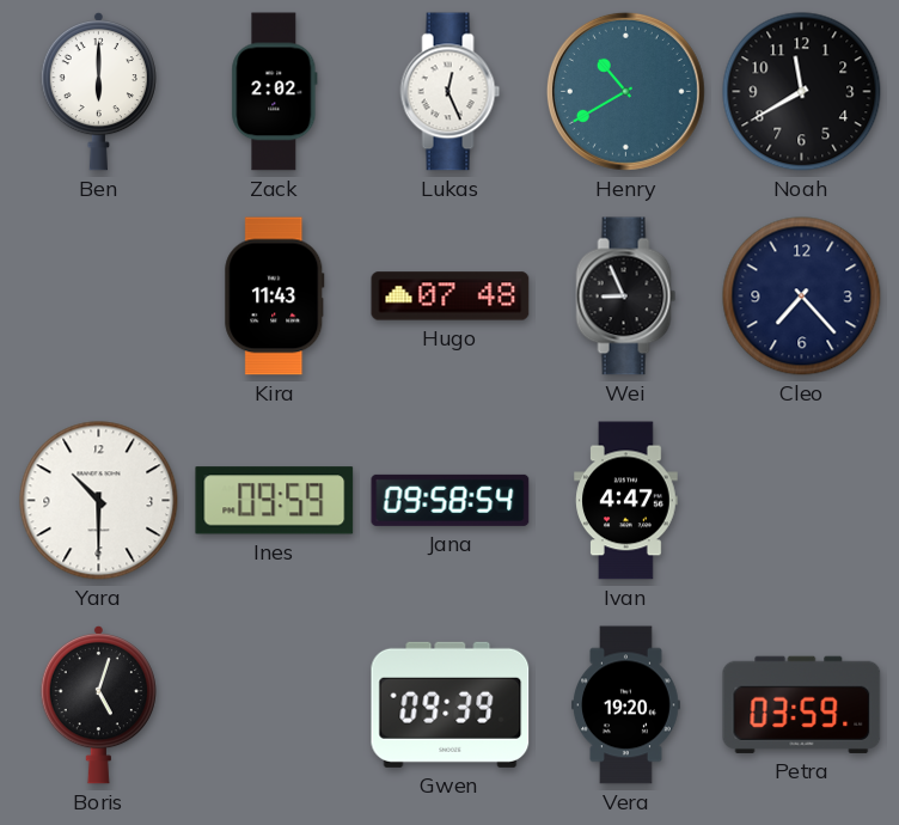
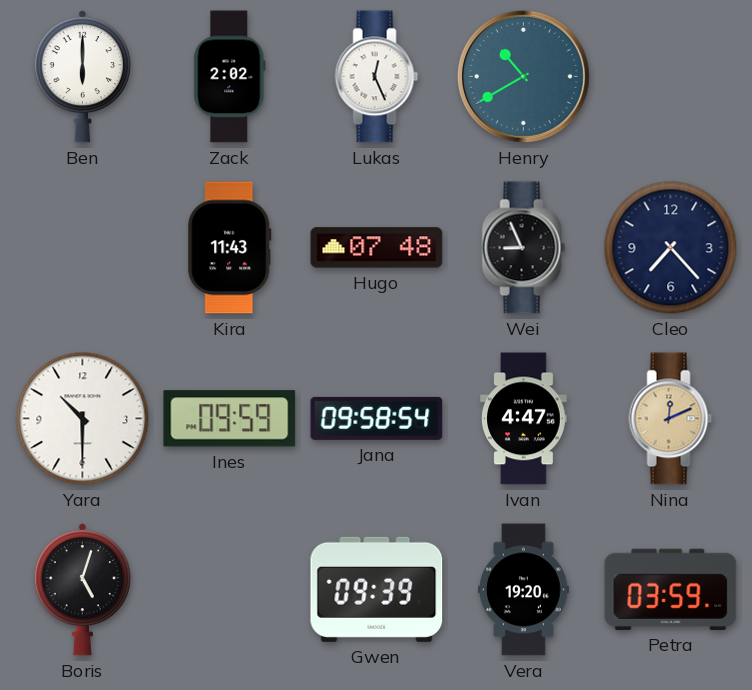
Noah: 11:40 -> none (802, 92)
Nina: none -> 12:11 (671, 419)
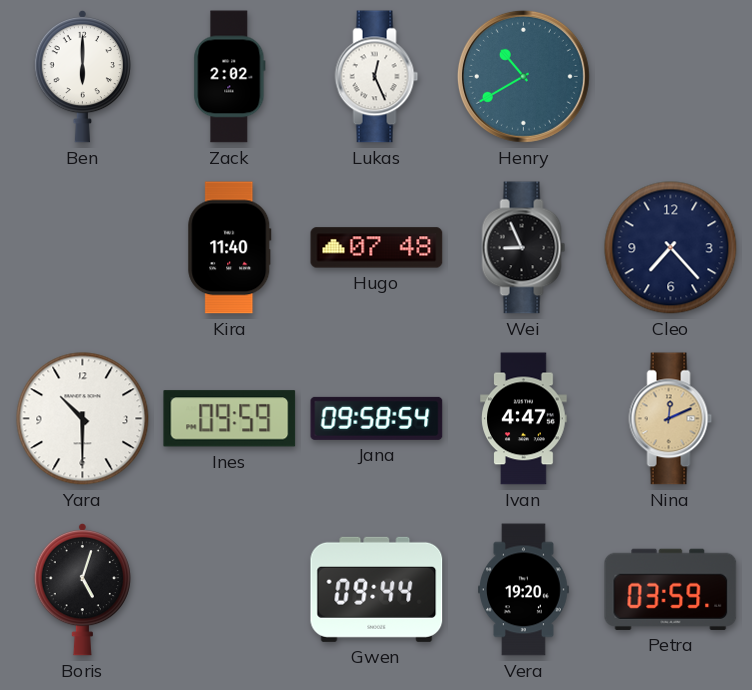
Kira: 11:43 -> 11:40 (230, 248)
Gwen: 09:39 -> 09:44 (377, 589)
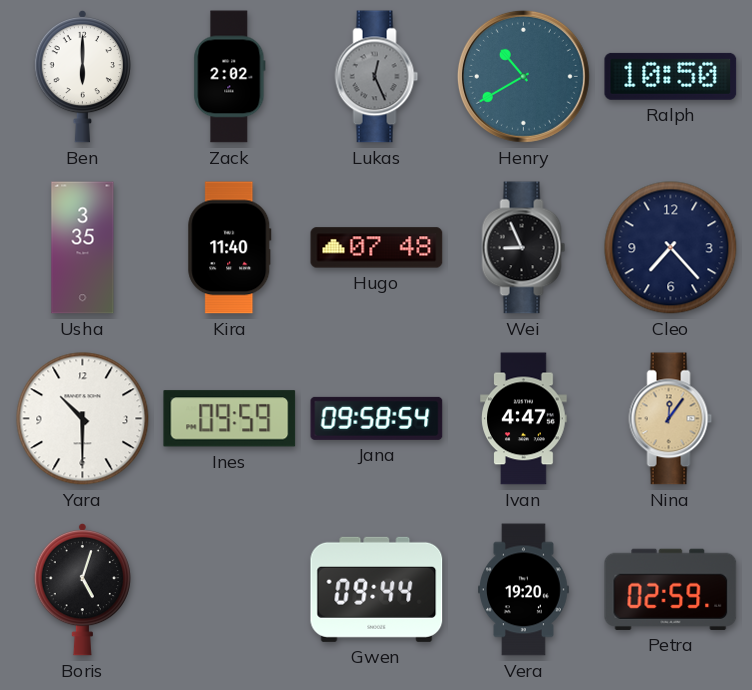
Lukas dial: white -> grey (377, 77)
Ralph: none -> 10:50 (671, 76)
Usha: none -> 3:35 (83, 248)
Nina: 12:11 -> 12:06 (671, 419)
Petra: 03:59 -> 02:59 (671, 589)
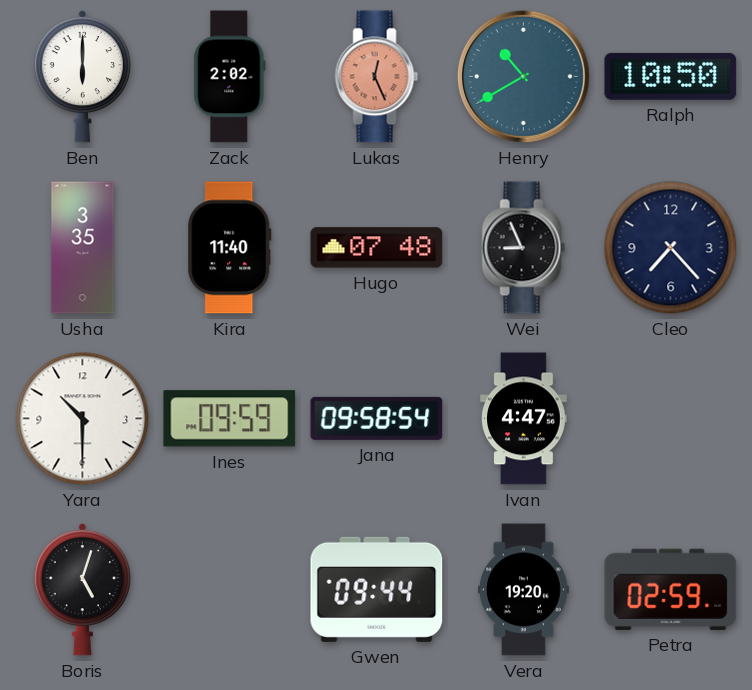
Lukas dial: grey -> salmon (377, 77)
Nina: 12:06 -> none (671, 419)
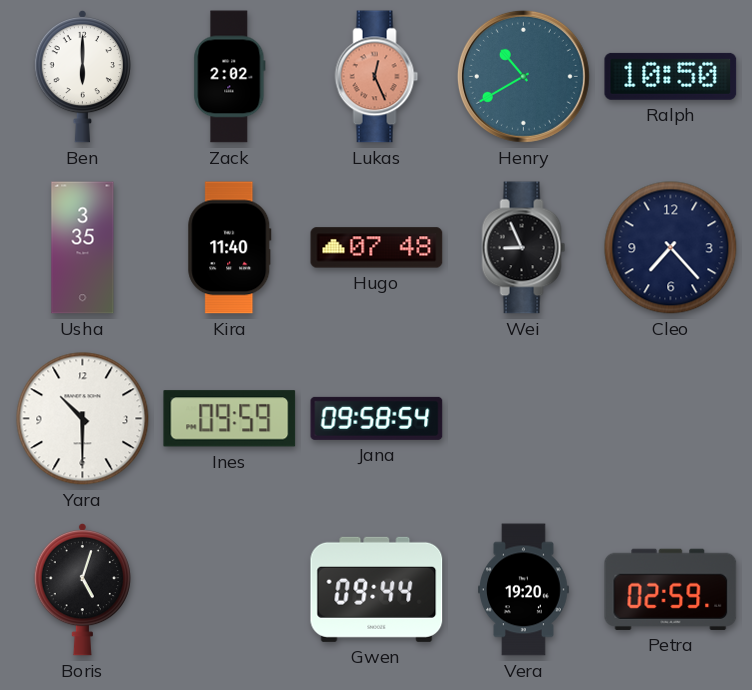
Ivan: 4:47 -> none (524, 419)
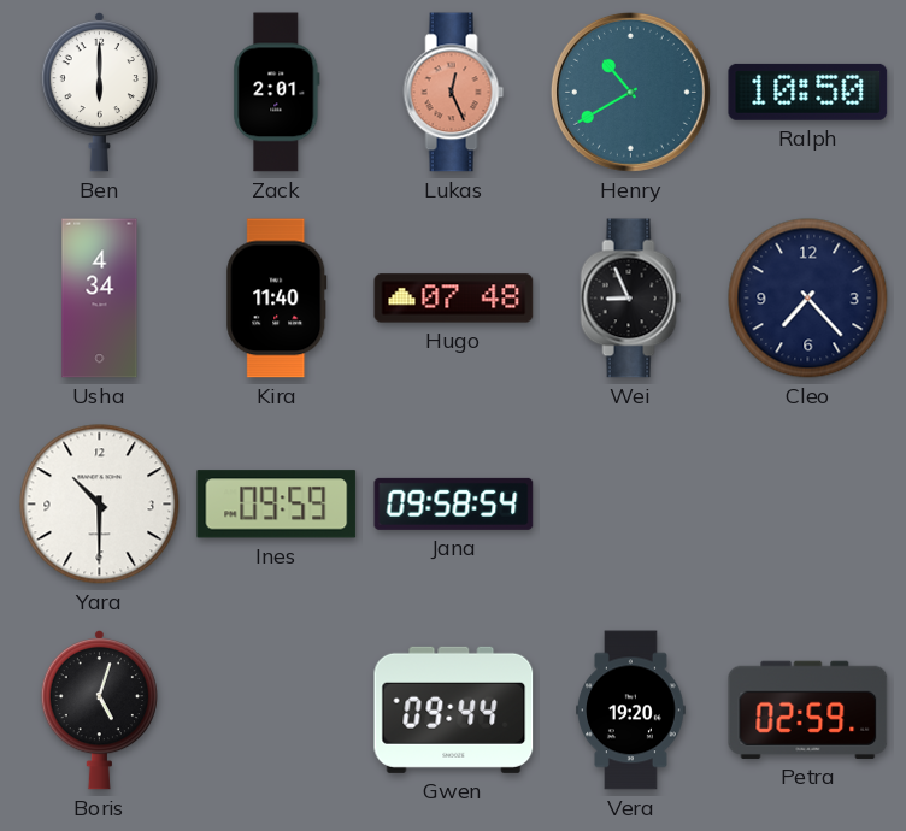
Zack: 2:02 -> 2:01 (277, 93)
Usha: 3:35 -> 4:34 (100, 299)
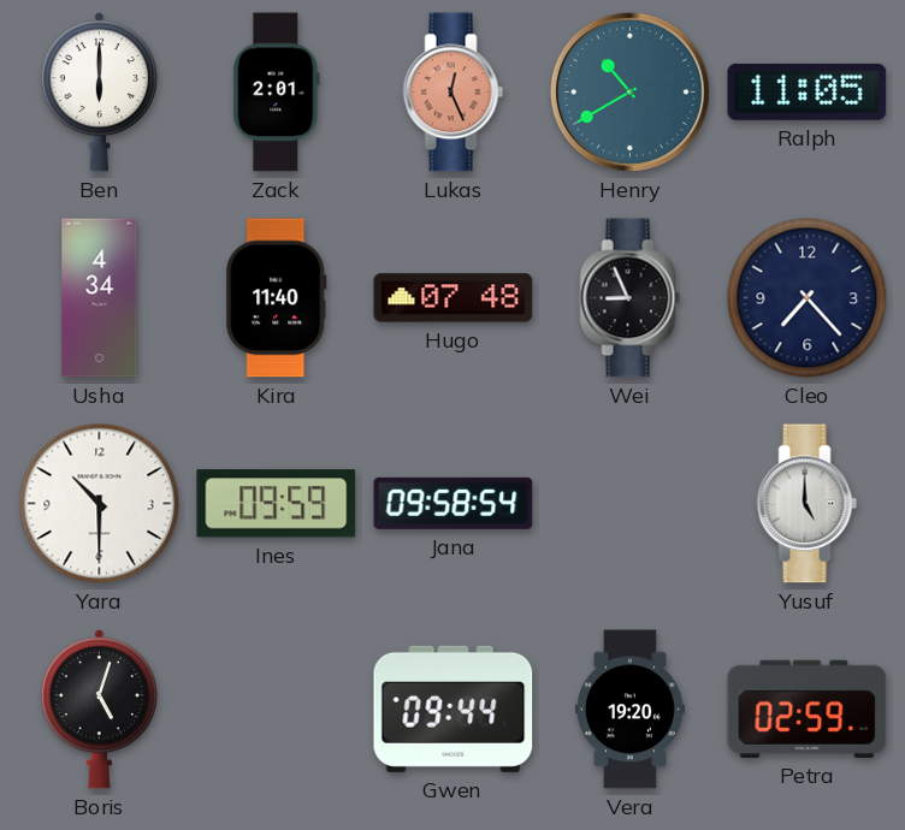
Ralph: 10:50 -> 11:05 (808, 91)
Yusuf: none -> 5:00 (808, 504)
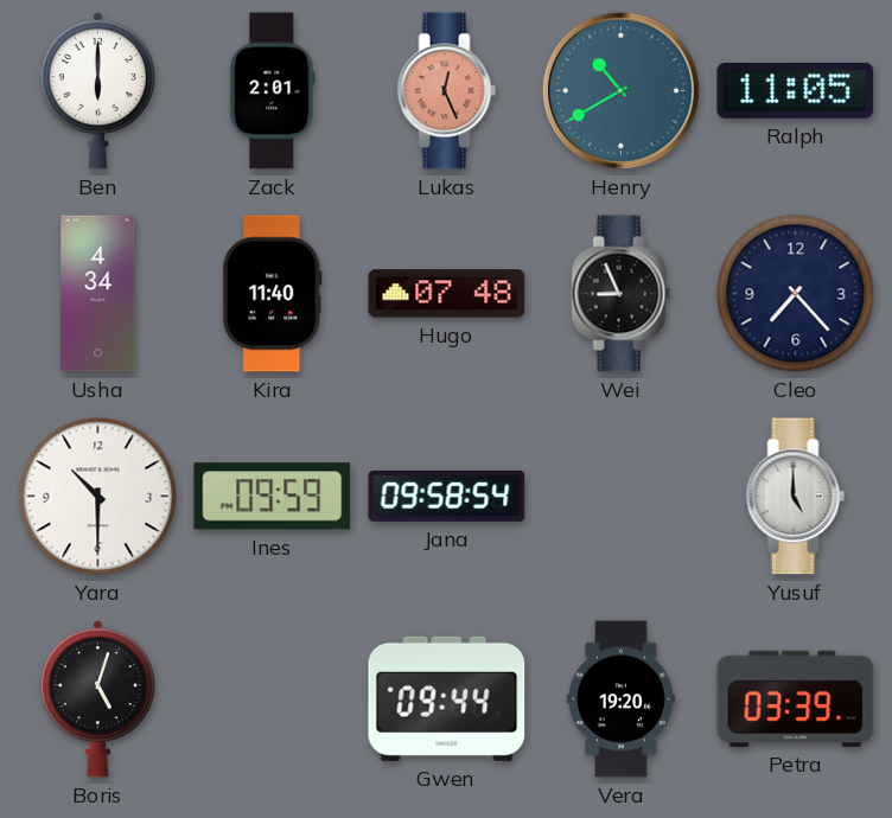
Petra: 02:59 -> 03:39 (796, 698)
